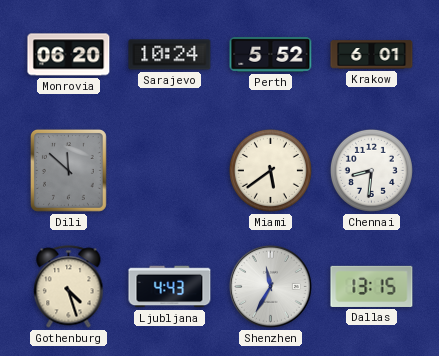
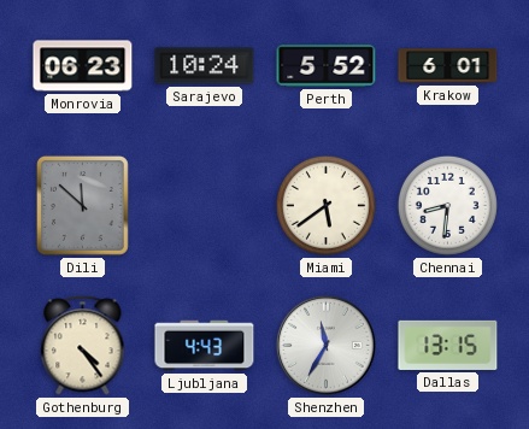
Monrovia: 06:20 -> 06:23 (83, 66)
Gothenburg: 4:27 -> 4:24 (83, 346)
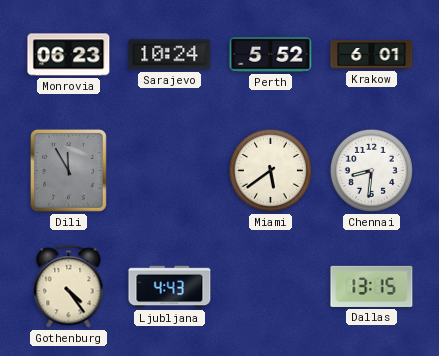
Dili: 11:52 -> 11:55 (68, 170)
Shenzhen: 11:35 -> none (327, 346)
